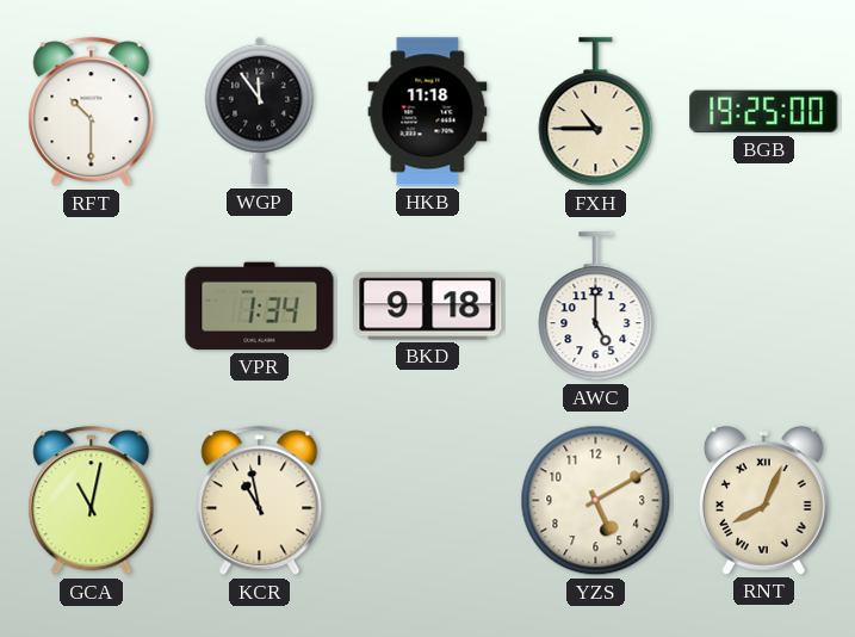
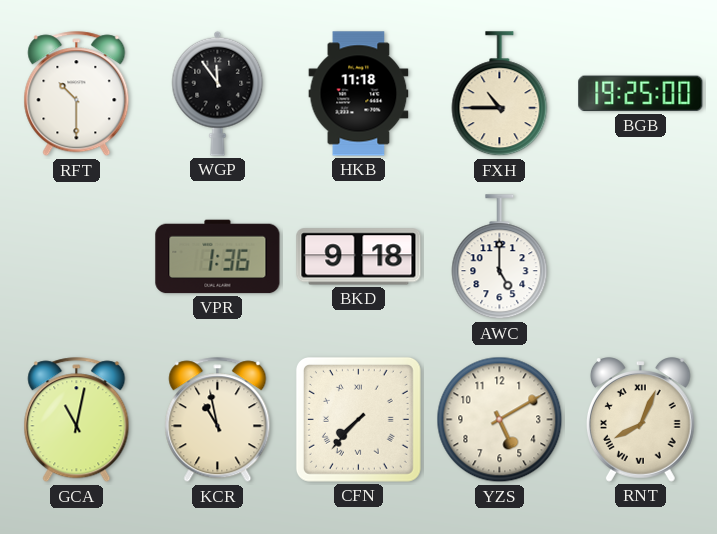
VPR: 1:34 -> 1:36 (218, 257)
CFN: none -> 7:37 (358, 419)
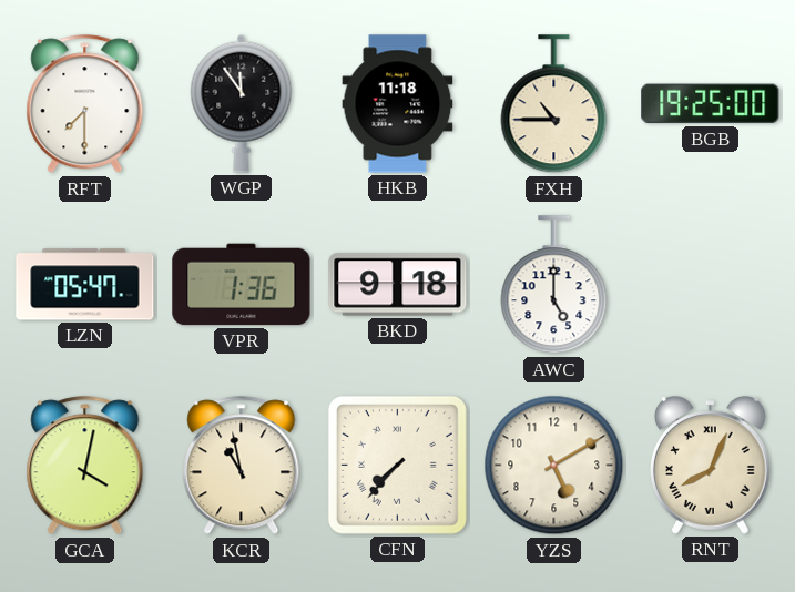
RFT: 10:30 -> 7:30 (85, 104)
LZN: none -> 05:47 (85, 285)
GCA: 11:02 -> 4:02 (85, 466)
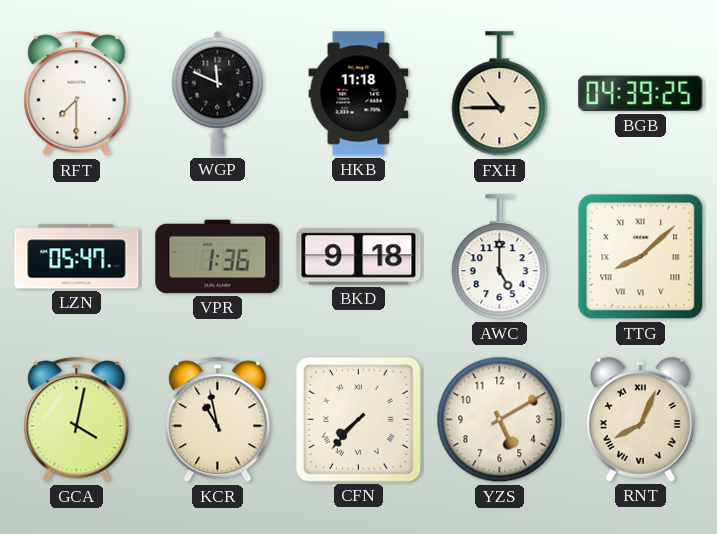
WGP: 11:54 -> 11:49 (218, 93)
BGB: 19:25 -> 04:39 (641, 94)
TTG: none -> 8:08 (641, 257)
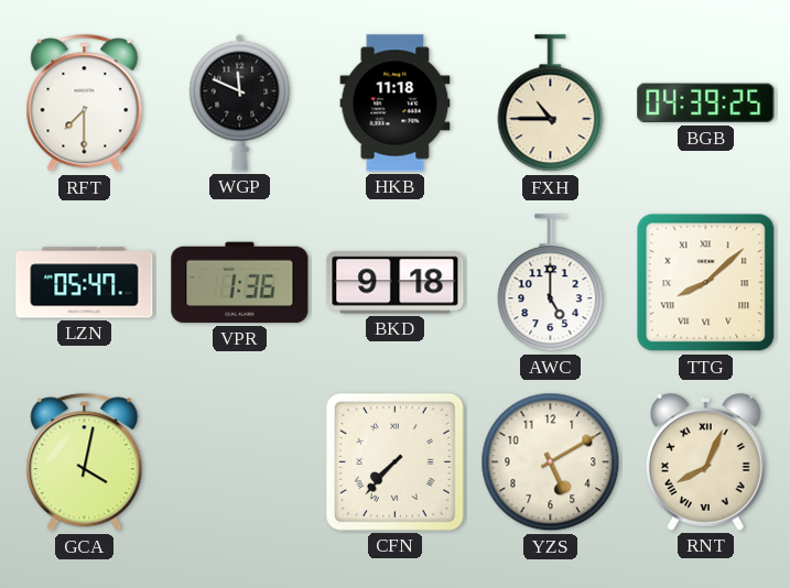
KCR: 10:58 -> none (218, 420)
